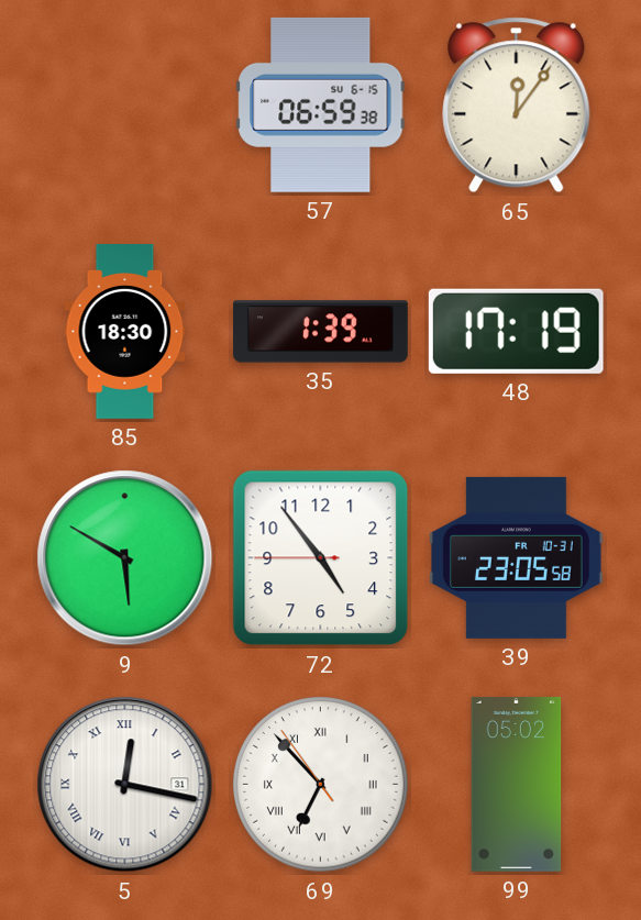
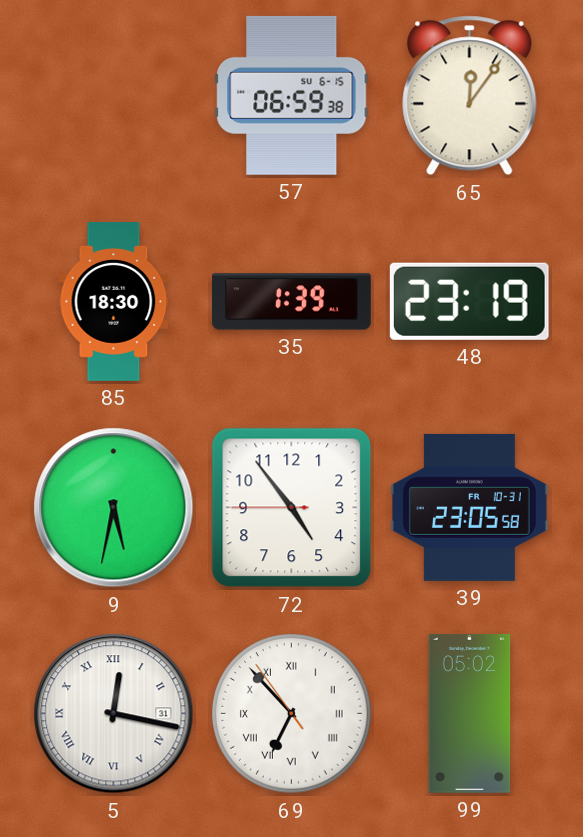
48: 17:19 -> 23:19 (469, 301)
9: 5:50 -> 5:32 (114, 508)
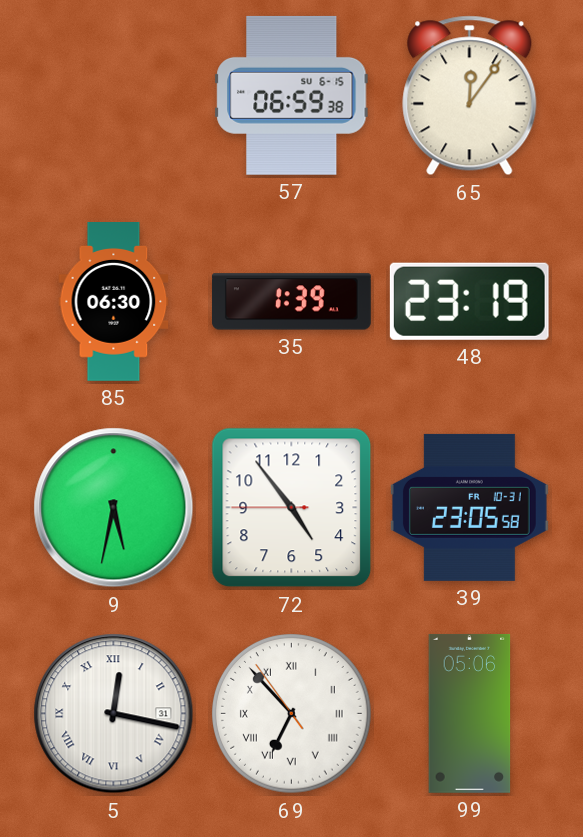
85: 18:30 -> 06:30 (114, 302)
99: 05:02 -> 05:06 (470, 713)
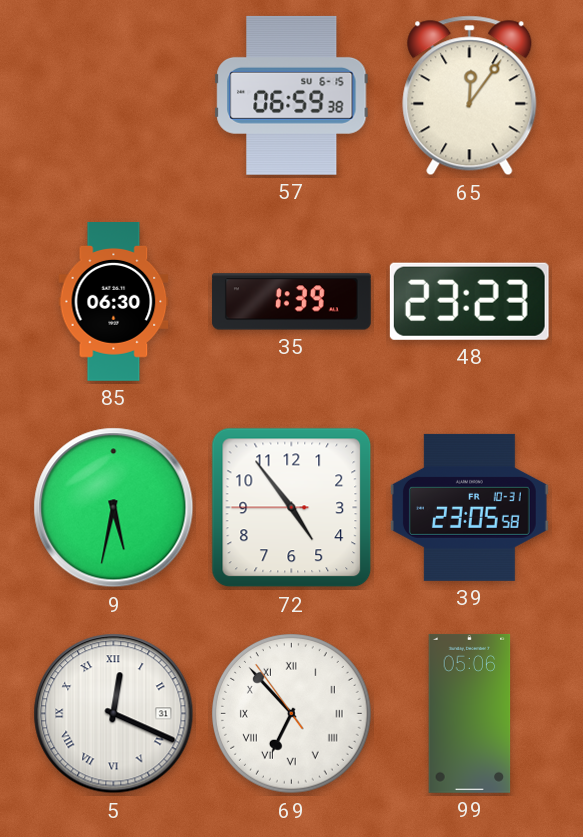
48: 23:19 -> 23:23 (469, 301)
5: 12:17 -> 12:19 (114, 714)
